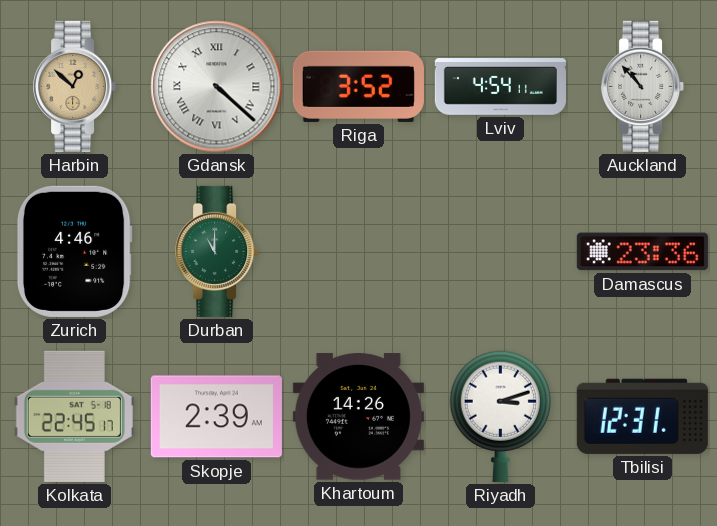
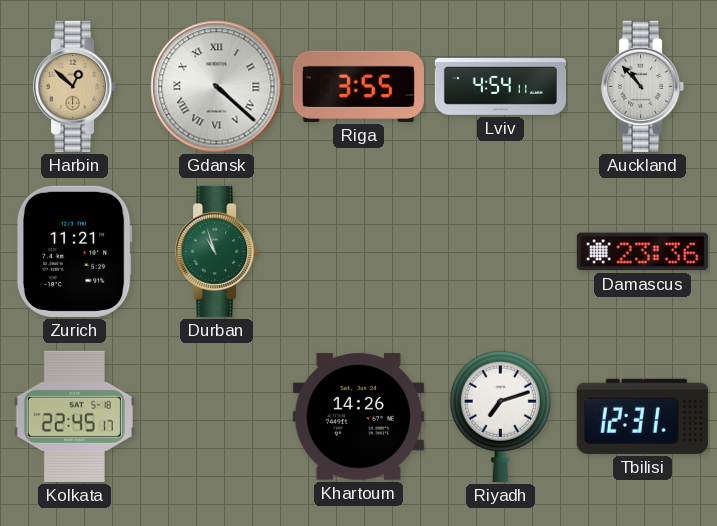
Riga: 3:52 -> 3:55 (358, 86)
Zurich: 4:46 -> 11:21 (74, 251)
Durban: 11:00 -> 10:57 (217, 251)
Skopje: 2:39 -> none (216, 417)
Riyadh: 3:12 -> 7:12 (500, 416)
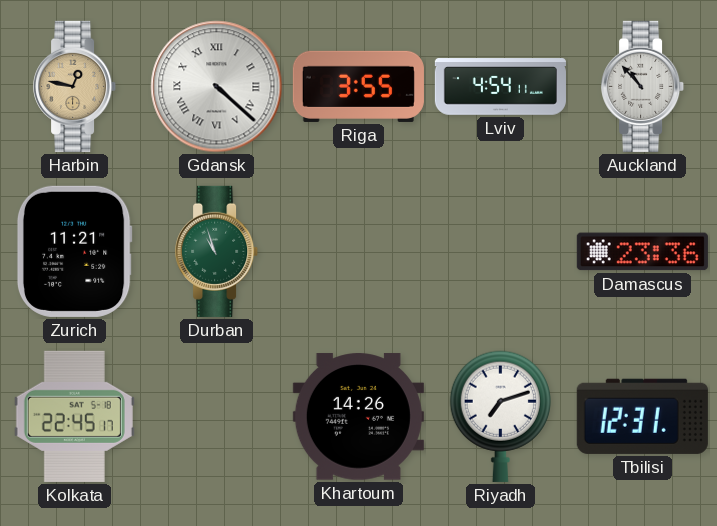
Harbin: 12:52 -> 12:47 (75, 86)
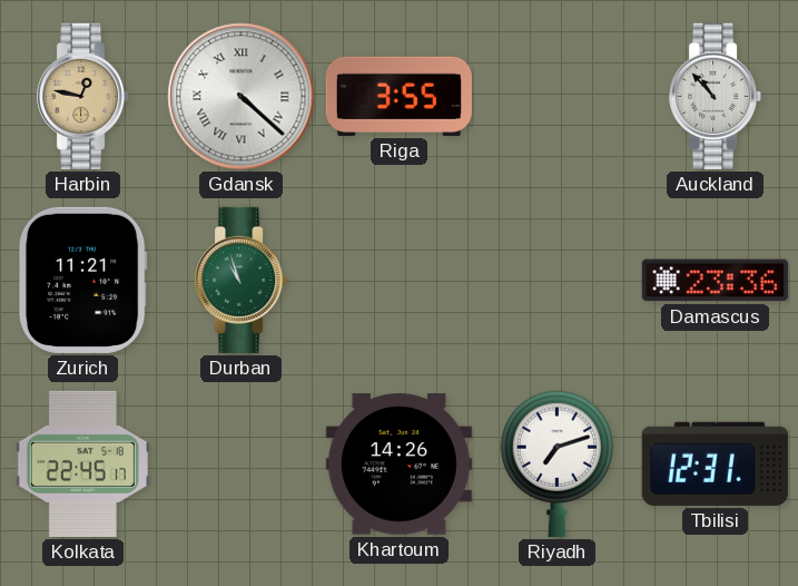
Lviv: 4:54 -> none (500, 87)
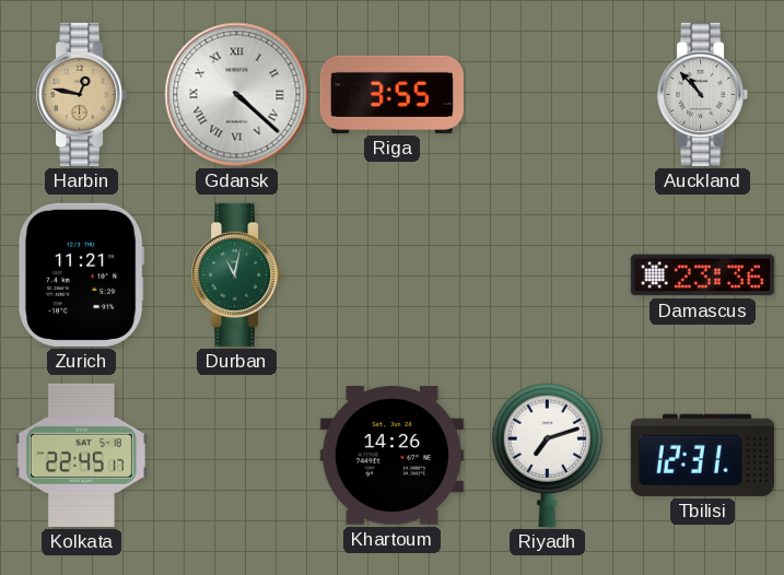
Durban: 10:57 -> 11:02 (237, 274)
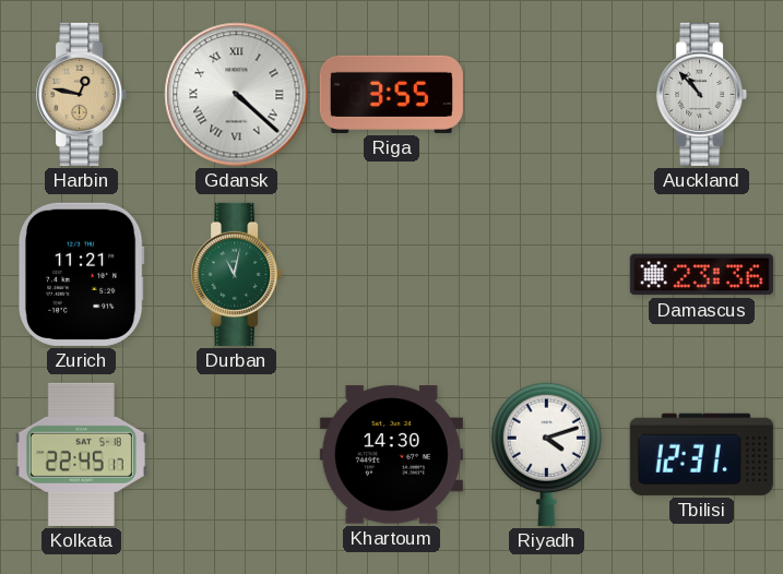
Khartoum: 14:26 -> 14:30 (391, 455)
Riyadh: 7:12 -> 4:12 (546, 454)
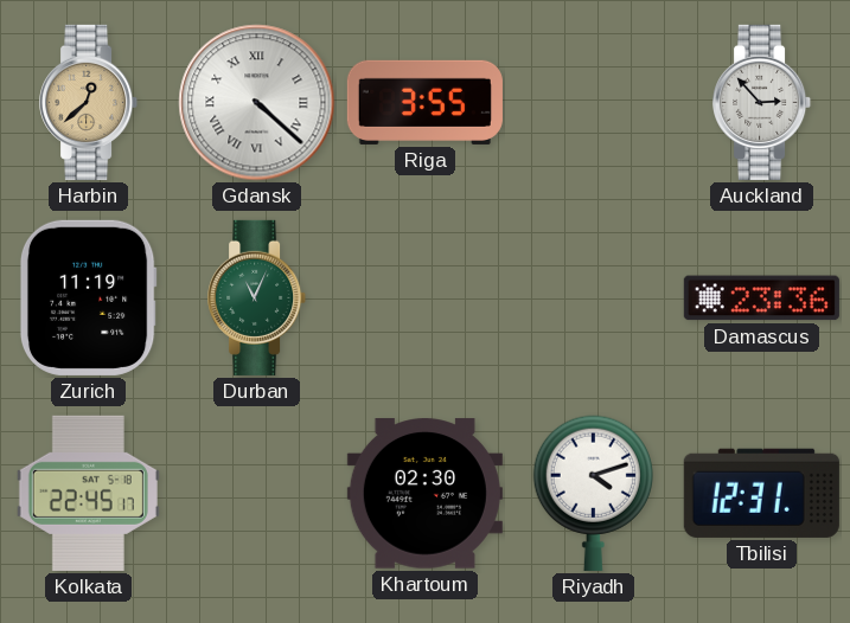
Harbin: 12:47 -> 12:38 (89, 102)
Auckland: 10:53 -> 2:53 (762, 102)
Zurich: 11:21 -> 11:19 (88, 297)
Durban: 11:02 -> 11:04 (257, 297)
Khartoum: 14:30 -> 02:30 (424, 494)
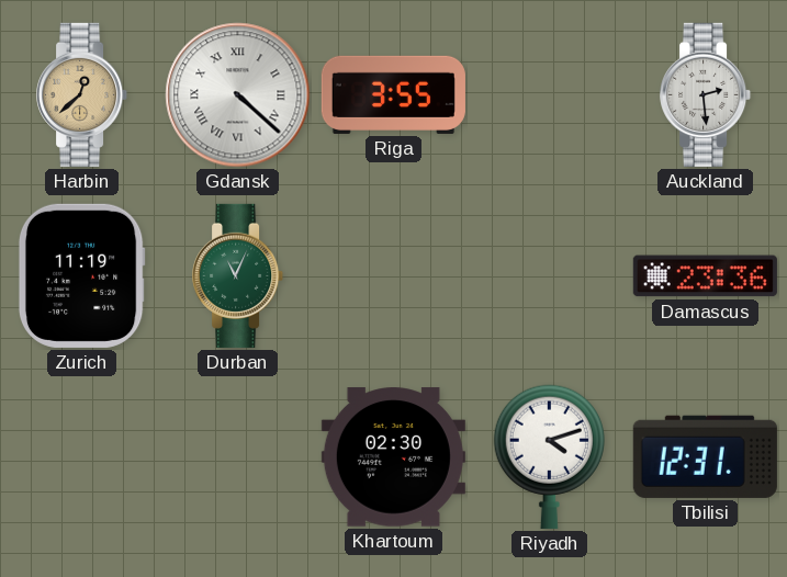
Auckland: 2:53 -> 2:29 (706, 94)
Kolkata: 22:45 -> none (88, 493)
